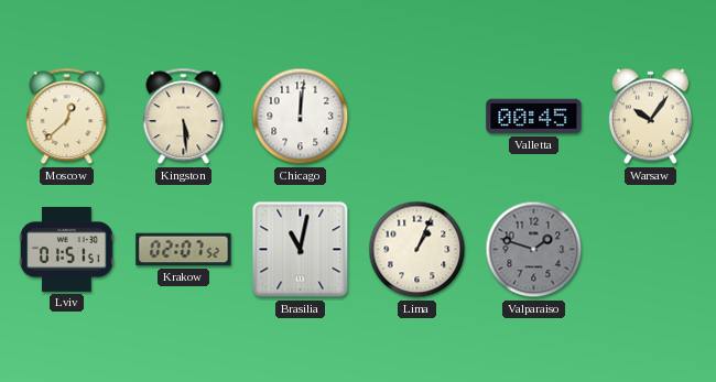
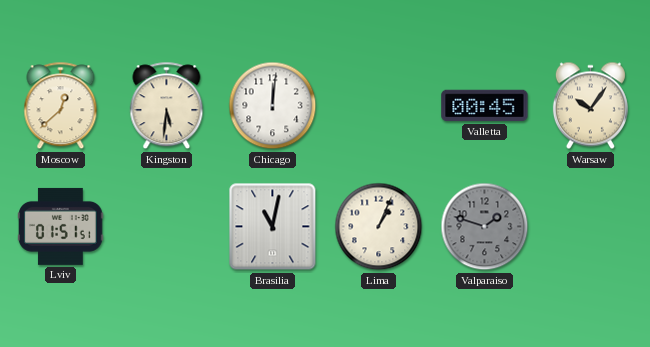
Kingston: 5:29 -> 5:31 (167, 106)
Krakow: 02:07 -> none (184, 250)
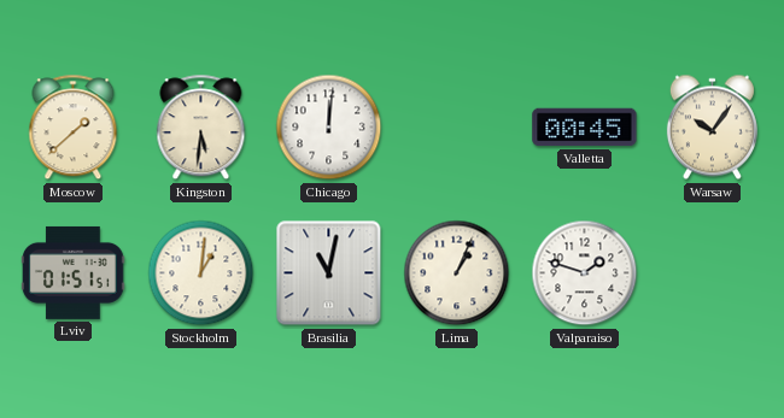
Moscow: 12:38 -> 1:38 (74, 128)
Stockholm: none -> 1:01 (201, 273)
Valparaiso dial: grey -> white (585, 273)
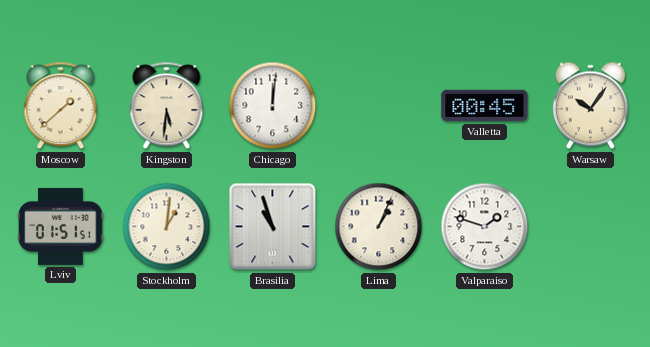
Brasilia: 11:02 -> 10:57 (273, 227)
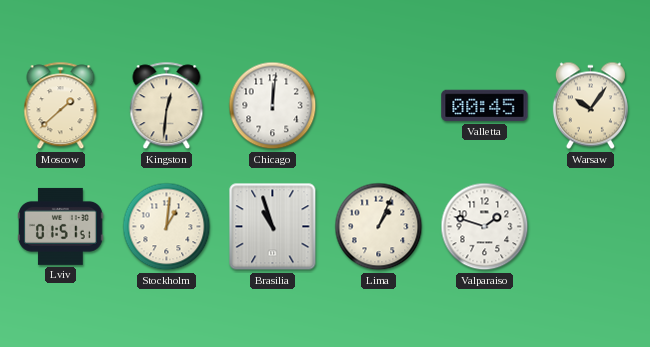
Kingston: 5:31 -> 12:31 (167, 106)
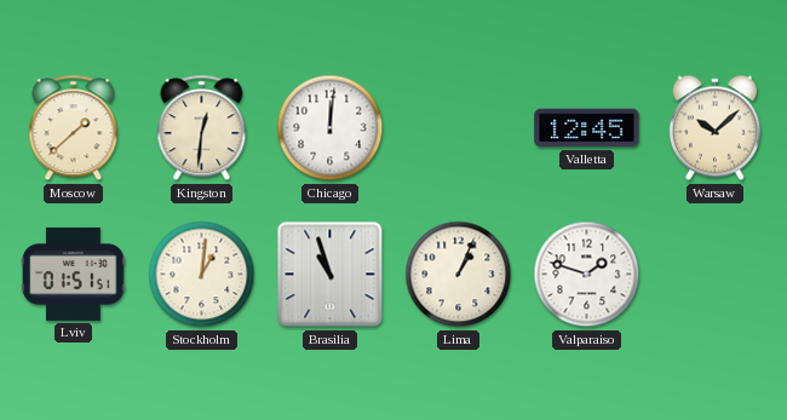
Valletta: 00:45 -> 12:45 (587, 128)
Warsaw: 10:06 -> 10:08 (714, 128)
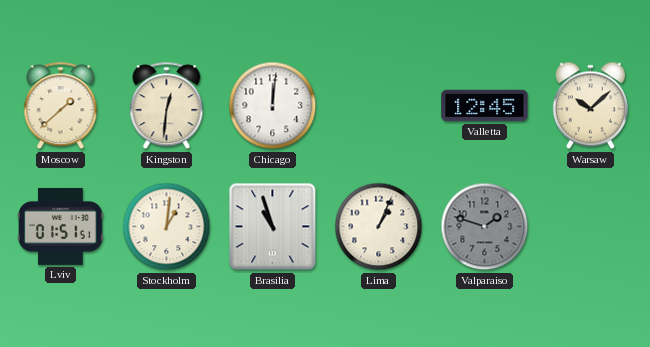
Valparaiso dial: white -> grey (485, 227)
